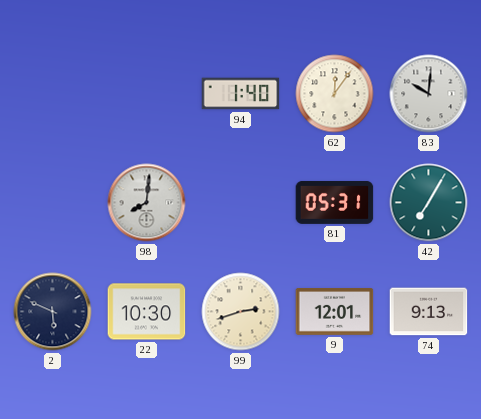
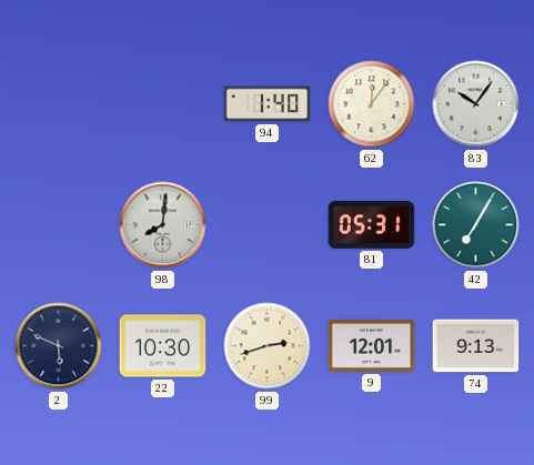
83: 10:01 -> 10:06 (476, 104)
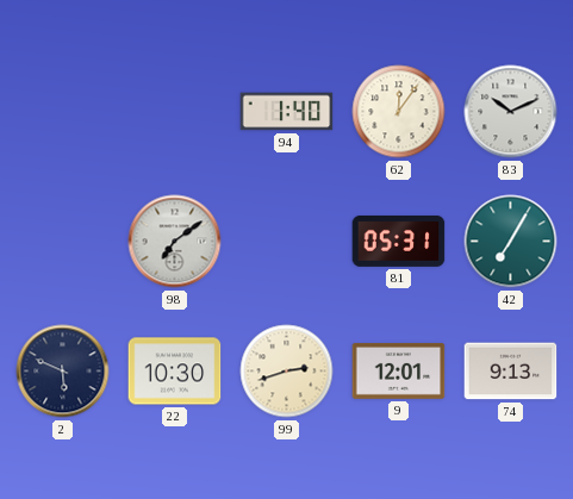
83: 10:06 -> 10:11 (511, 112)
98: 8:01 -> 7:09 (175, 242)
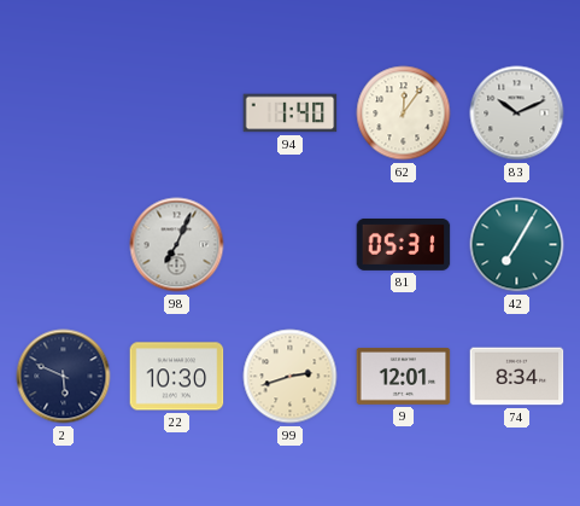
98: 7:09 -> 7:04 (177, 245)
74: 9:13 -> 8:34 (517, 377)
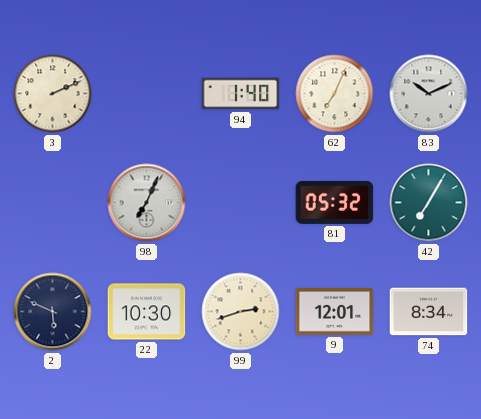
3: none -> 2:11 (53, 94)
62: 12:06 -> 7:04 (335, 94)
81: 05:31 -> 05:32 (335, 202)
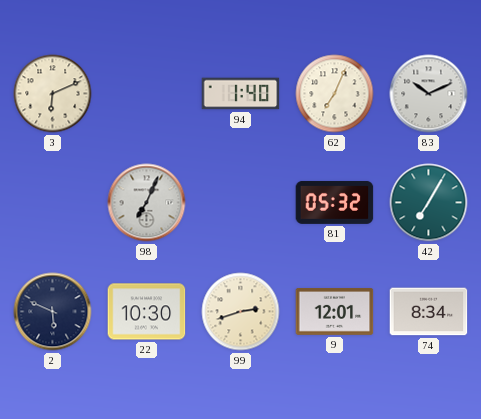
3: 2:11 -> 6:11 (53, 94)
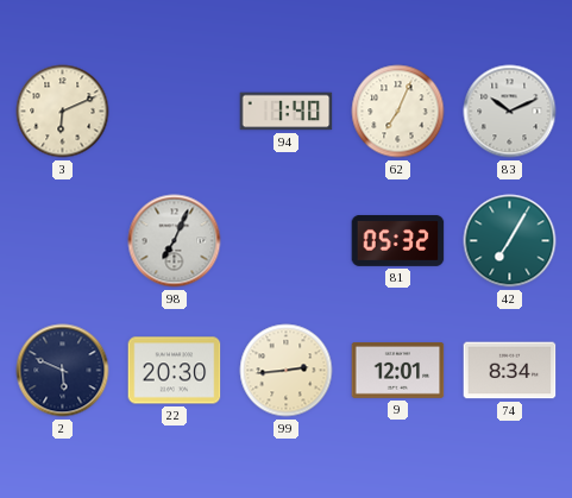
22: 10:30 -> 20:30 (175, 371)
99: 2:42 -> 2:44 (287, 371)
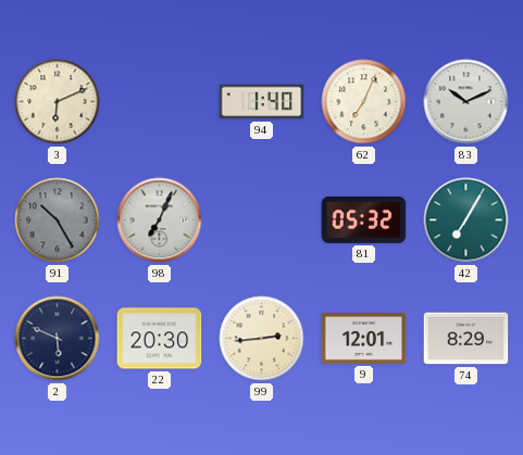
91: none -> 10:25 (58, 220)
74: 8:34 -> 8:29 (466, 339)
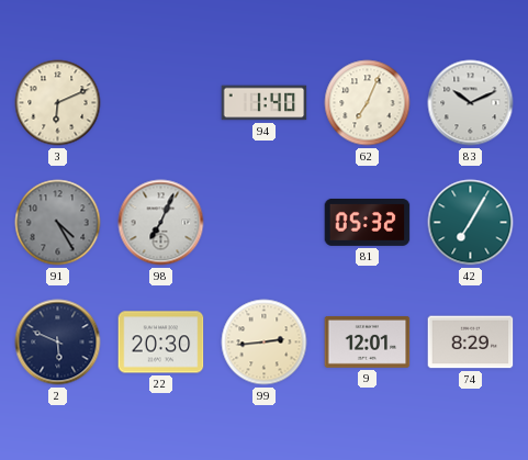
91: 10:25 -> 4:25 (58, 223)
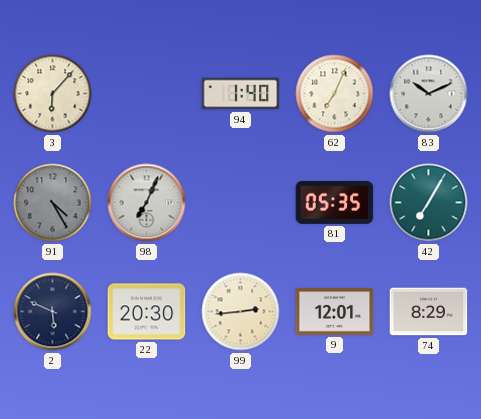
3: 6:11 -> 6:07 (53, 94)
81: 05:32 -> 05:35 (335, 202)
